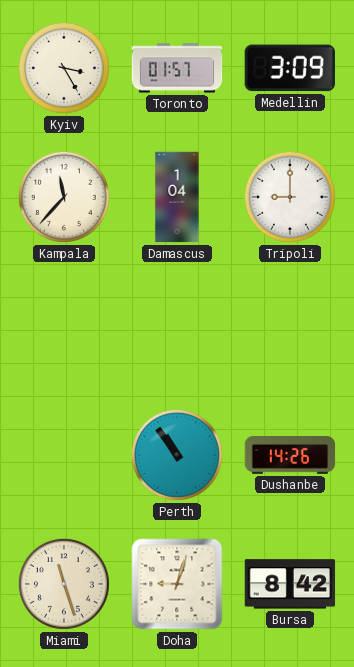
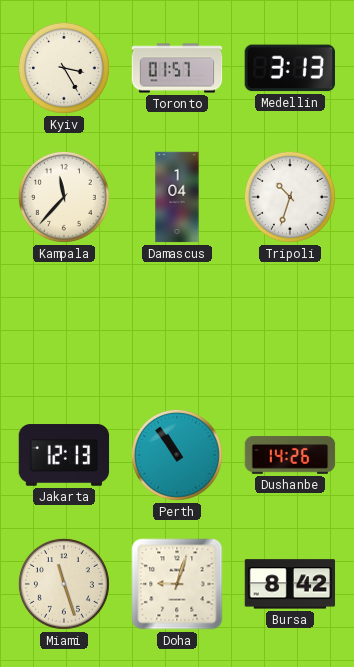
Medellin: 3:09 -> 3:13 (289, 68)
Tripoli: 9:00 -> 10:33 (290, 197)
Jakarta: none -> 12:13 (64, 455)
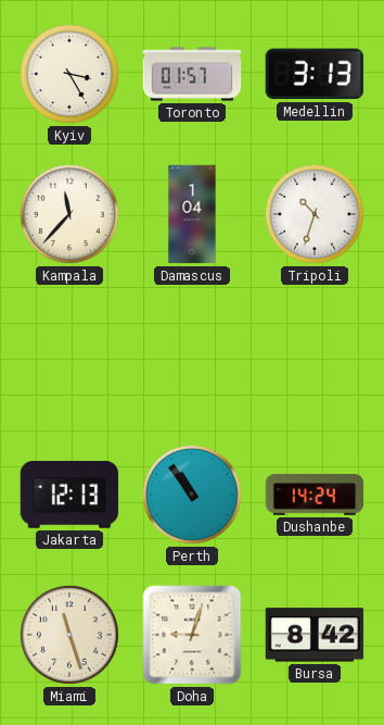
Dushanbe: 14:26 -> 14:24 (315, 495)
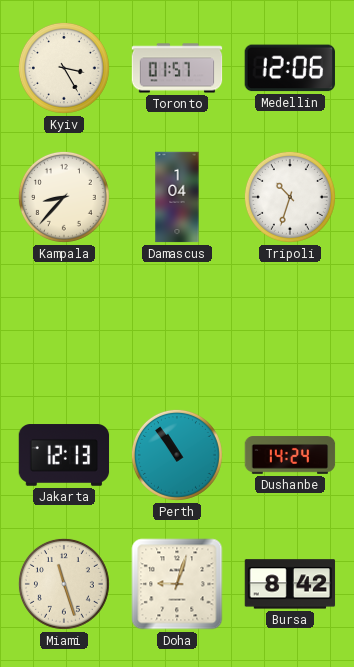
Medellin: 3:13 -> 12:06 (289, 68)
Kampala: 11:37 -> 8:37 (64, 197)
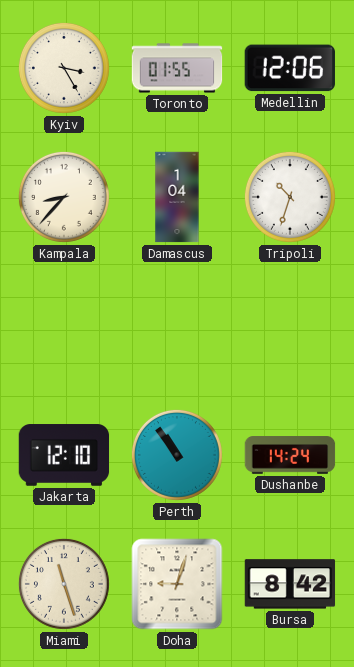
Toronto: 01:57 -> 01:55 (177, 68)
Jakarta: 12:13 -> 12:10 (64, 455)
